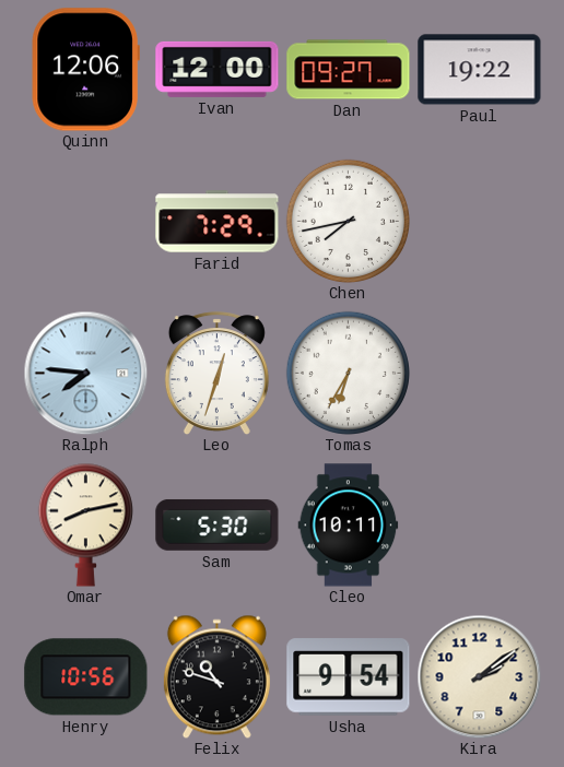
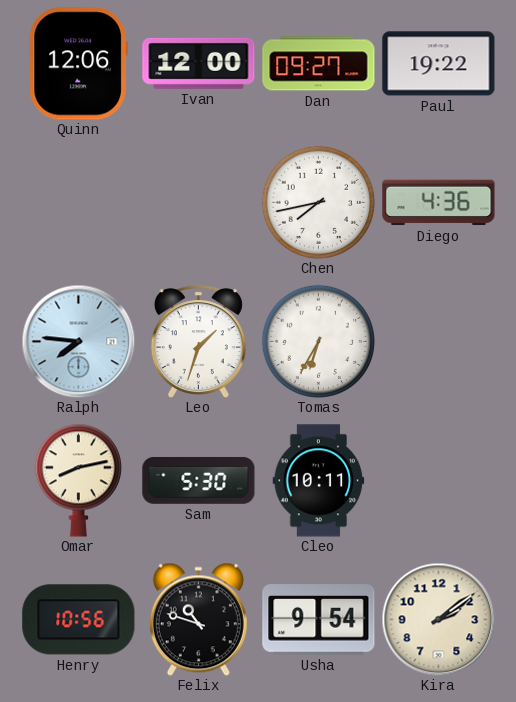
Farid: 7:29 -> none (218, 222)
Diego: none -> 4:36 (439, 203)
Leo: 12:33 -> 1:33 (198, 342)
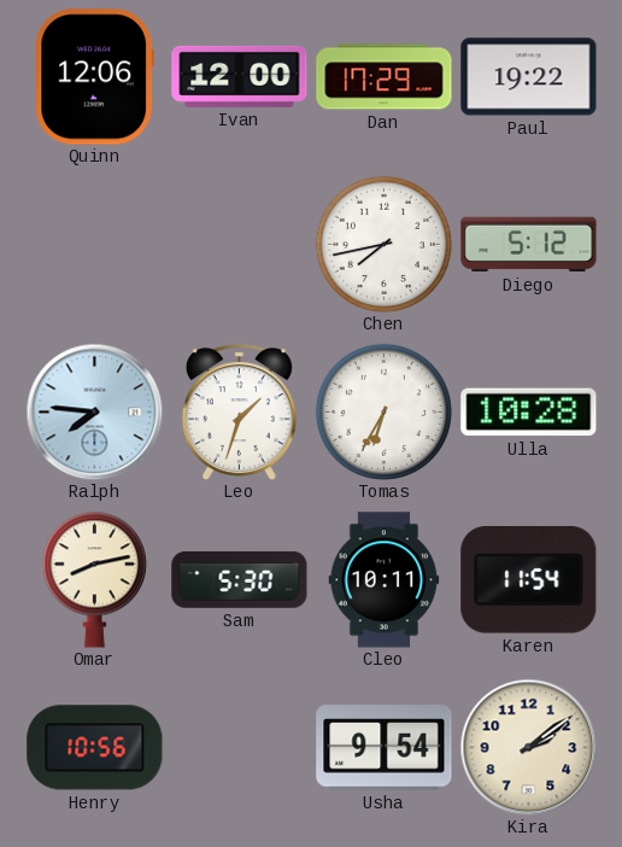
Dan: 09:27 -> 17:29 (385, 77)
Diego: 4:36 -> 5:12 (529, 245)
Ulla: none -> 10:28 (529, 413)
Karen: none -> 11:54 (529, 580)
Felix: 10:48 -> none (198, 619)
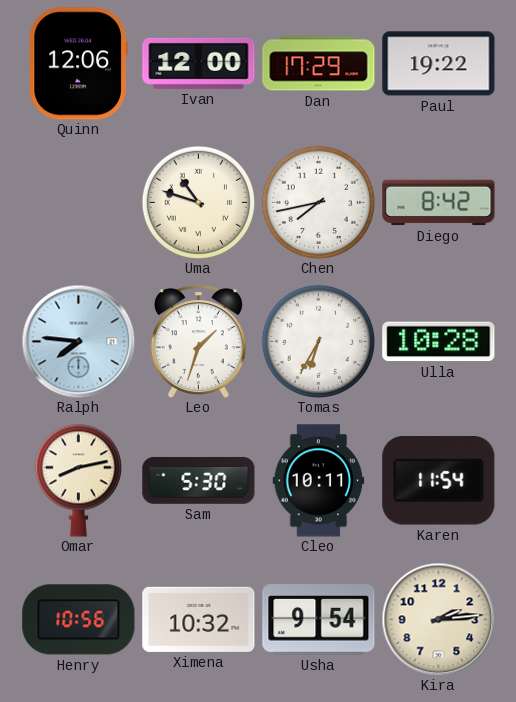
Uma: none -> 10:48 (198, 202)
Diego: 5:12 -> 8:42 (439, 203)
Ximena: none -> 10:32 (199, 619)
Kira: 2:09 -> 2:14 (438, 619)
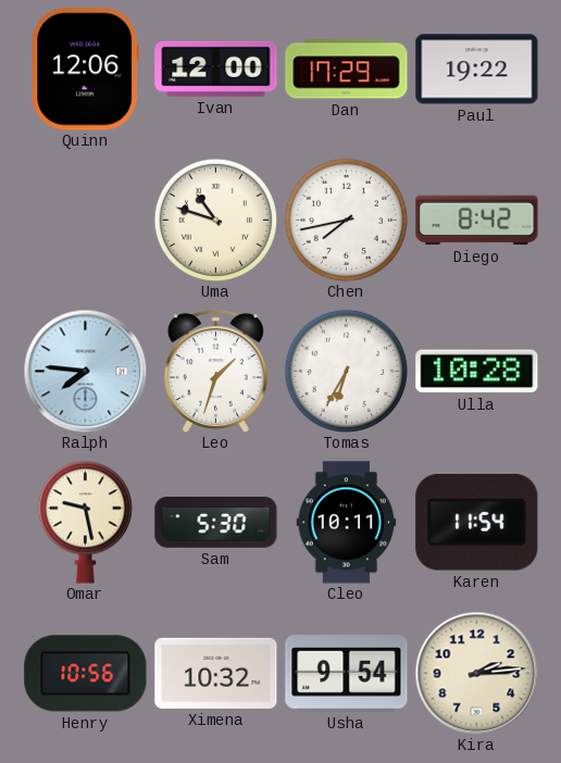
Omar: 8:13 -> 9:28 (85, 522)
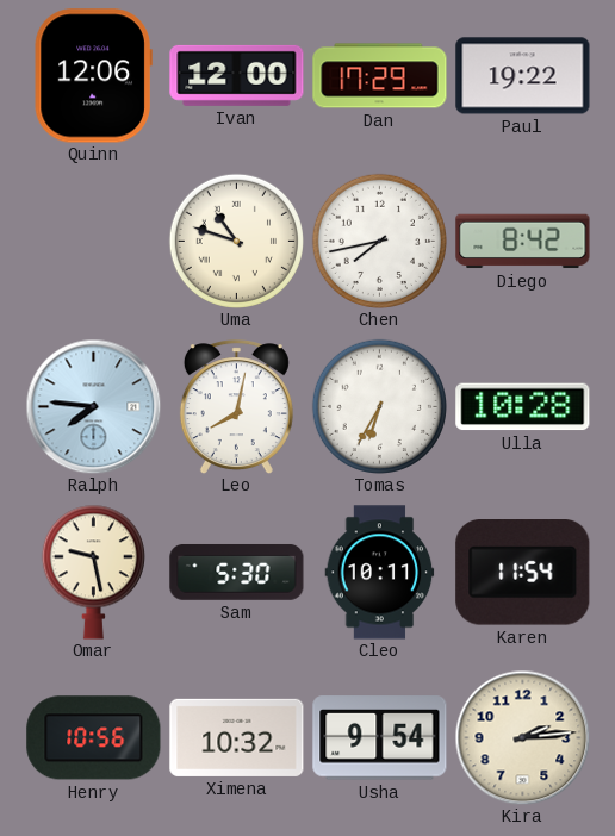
Leo: 1:33 -> 8:02 (236, 407)
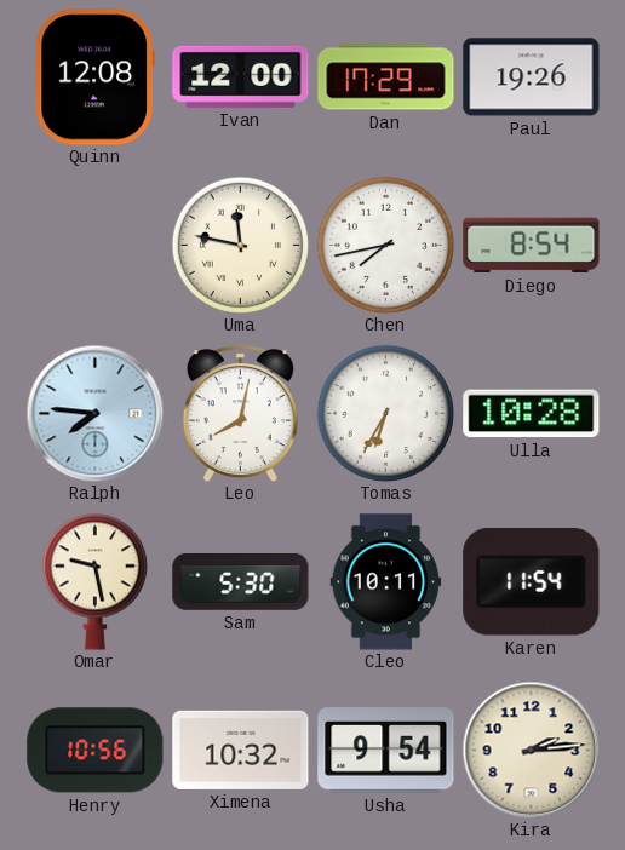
Quinn: 12:06 -> 12:08 (94, 77)
Paul: 19:22 -> 19:26 (532, 77)
Uma: 10:48 -> 11:47 (240, 245)
Diego: 8:42 -> 8:54 (532, 246)
